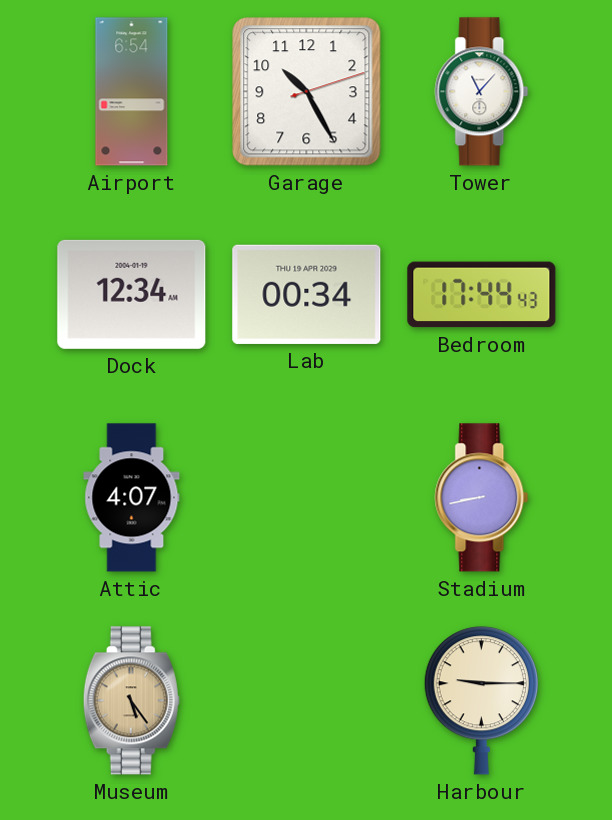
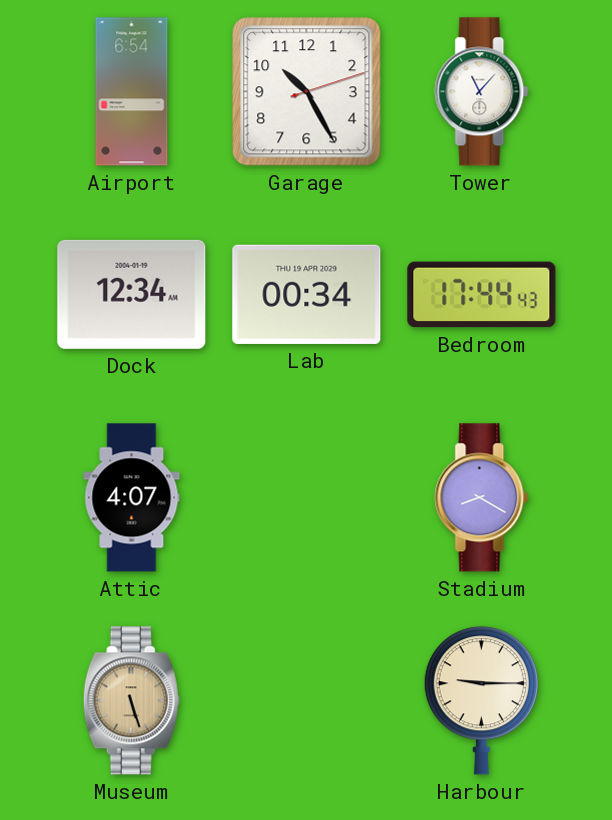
Stadium: 8:43 -> 8:20 (482, 498)
Museum: 5:24 -> 5:27 (131, 701)
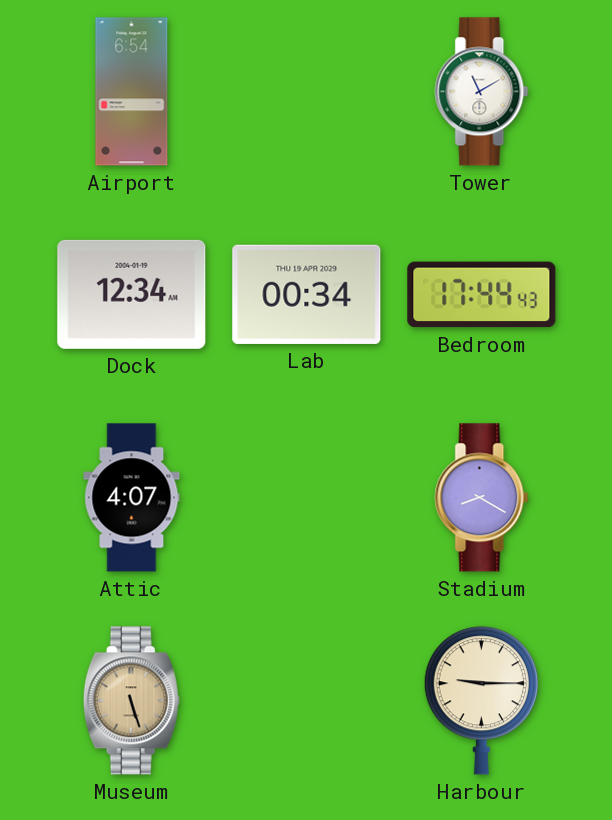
Garage: 10:25 -> none (307, 92)
Tower: 11:07 -> 11:10 (482, 92)
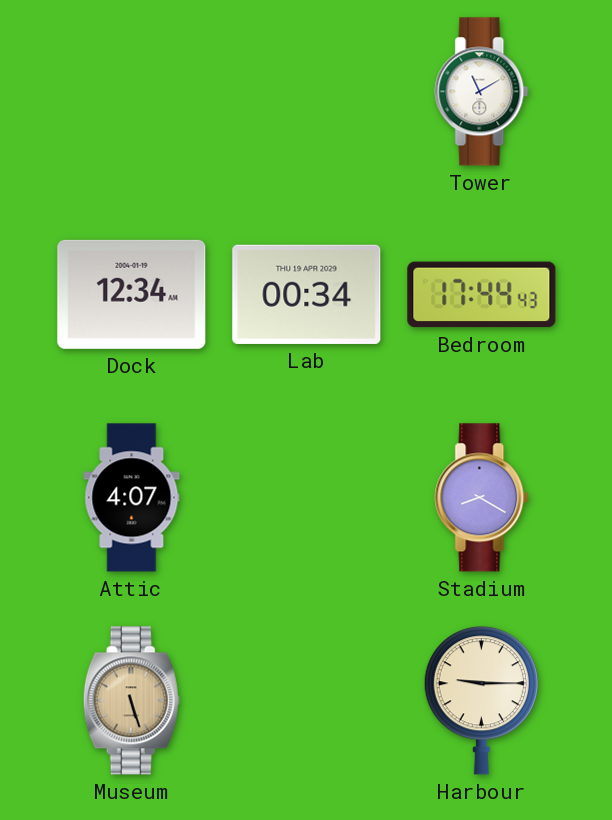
Airport: 6:54 -> none (132, 92)
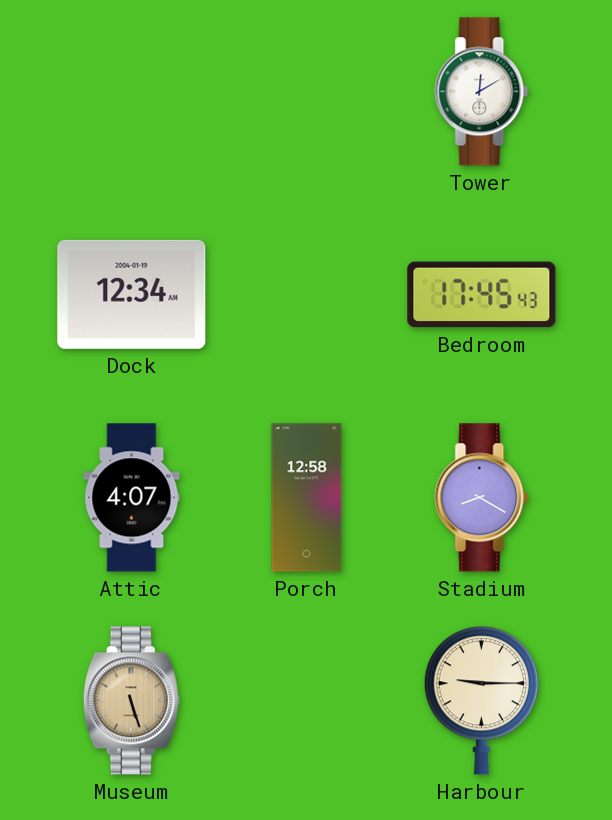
Tower: 11:10 -> 12:10 (482, 92)
Lab: 00:34 -> none (307, 294)
Bedroom: 17:44 -> 17:45 (482, 295)
Porch: none -> 12:58 (307, 498)
